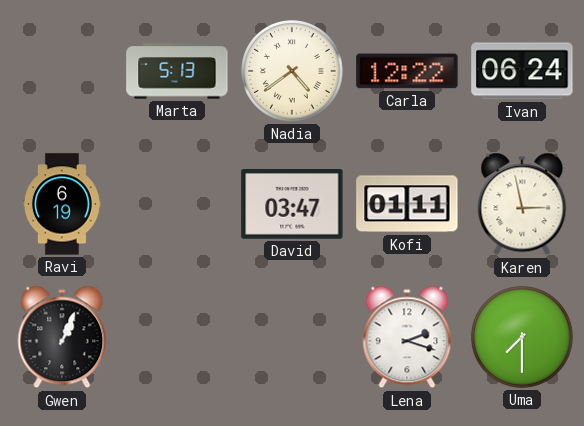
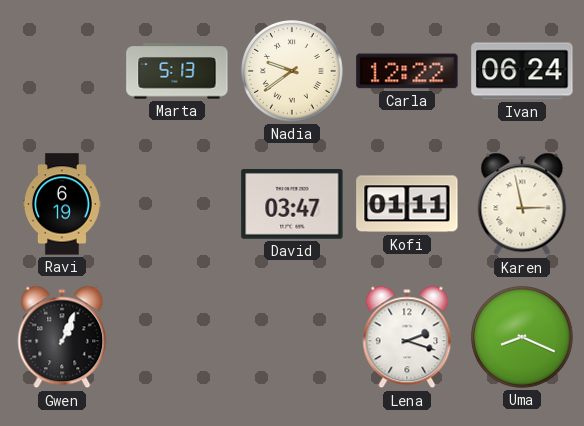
Nadia: 4:39 -> 9:39 (292, 71)
Uma: 7:30 -> 8:19 (522, 337)
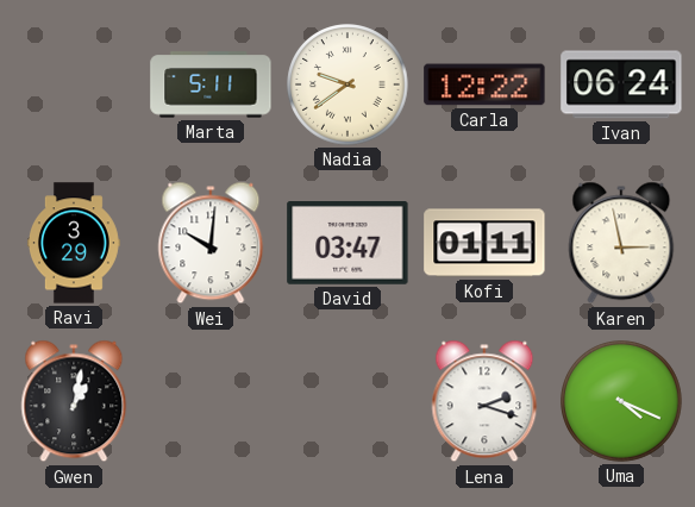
Marta: 5:13 -> 5:11 (211, 84)
Ravi: 6:19 -> 3:29 (74, 243)
Wei: none -> 10:01 (211, 243)
Gwen: 1:04 -> 1:02 (74, 401)
Uma: 8:19 -> 4:19 (621, 401)
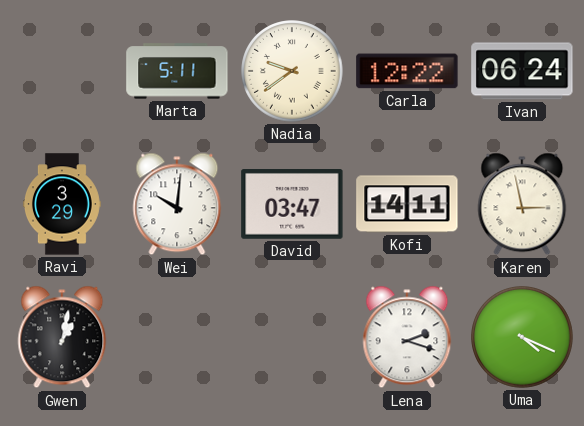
Kofi: 01:11 -> 14:11 (407, 204)
